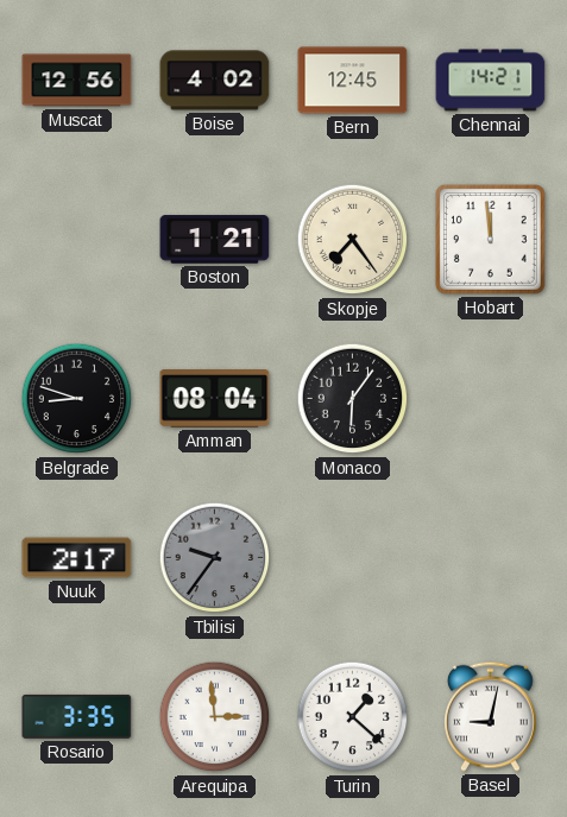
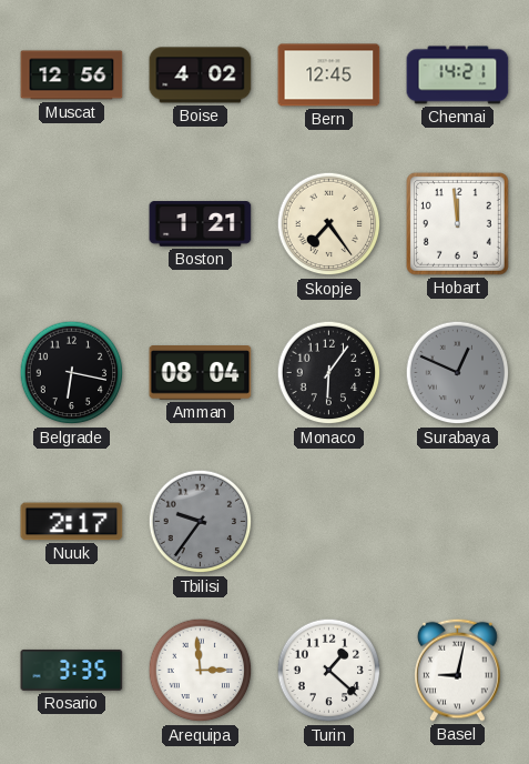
Belgrade: 8:48 -> 6:17 (72, 373)
Surabaya: none -> 12:49 (458, 373)
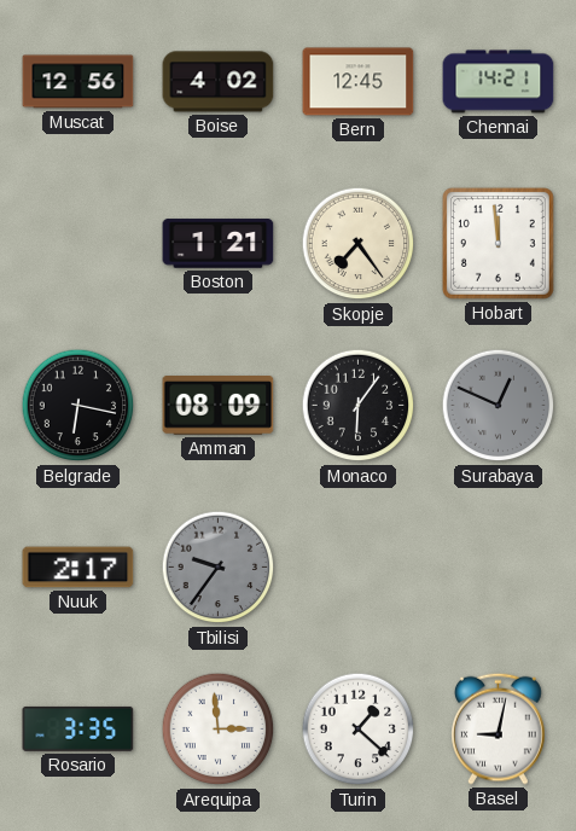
Amman: 08:04 -> 08:09 (219, 406)
